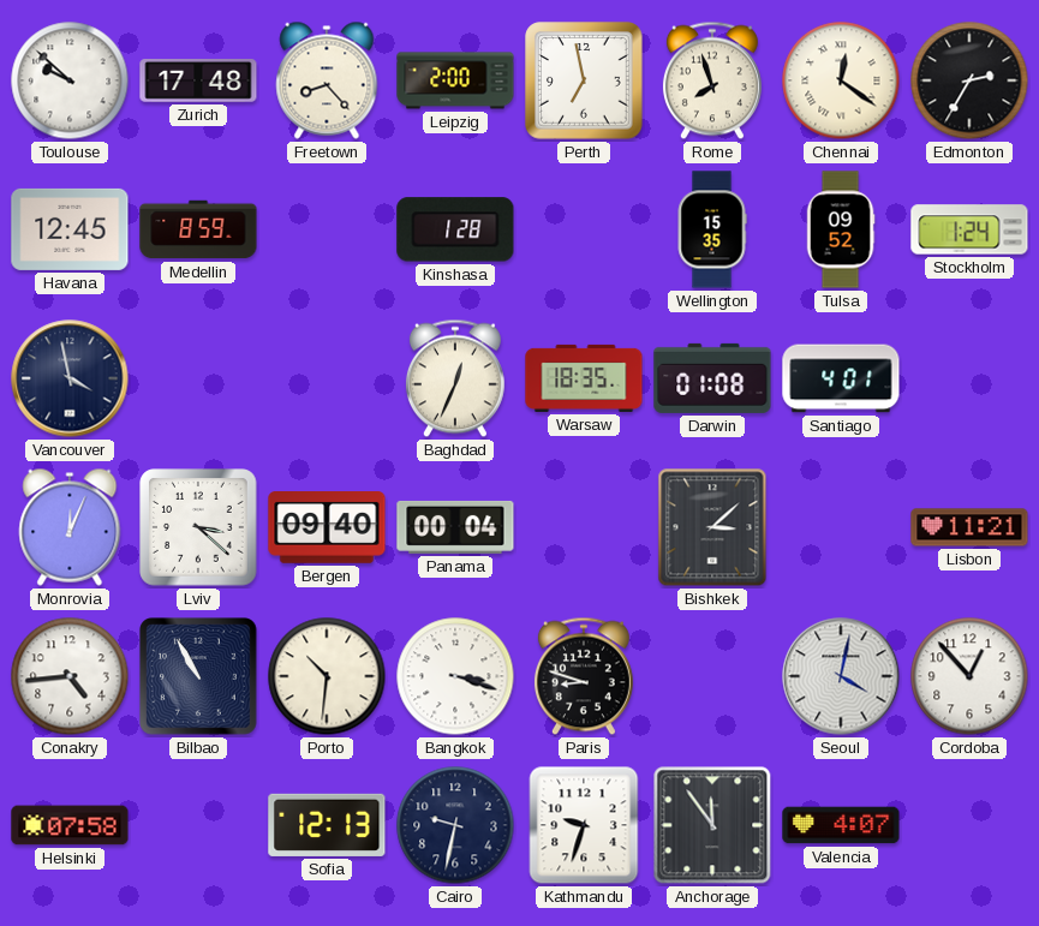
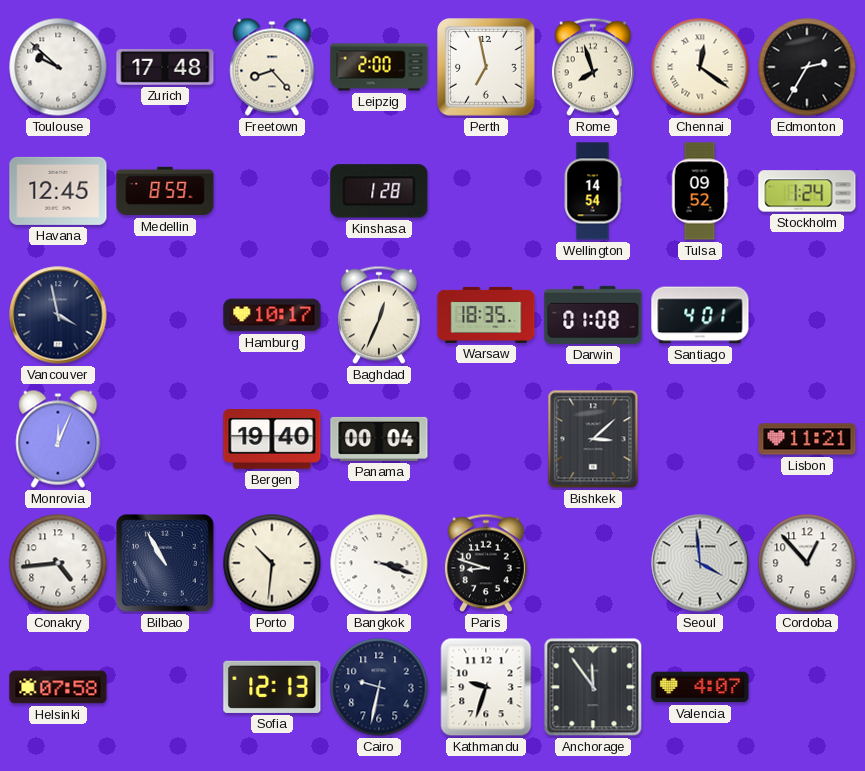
Wellington: 15:35 -> 14:54 (593, 191)
Hamburg: none -> 10:17 (272, 315)
Lviv: 3:22 -> none (198, 527)
Bergen: 09:40 -> 19:40 (272, 440)
Seoul: 4:02 -> 3:59 (700, 563)
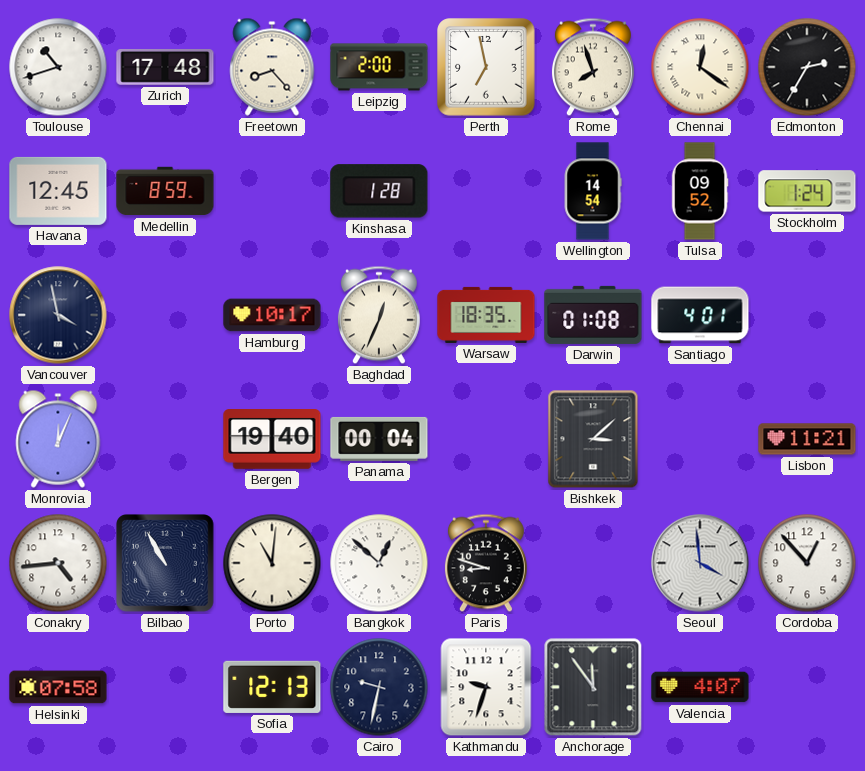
Toulouse: 9:52 -> 10:42 (58, 67)
Porto: 10:31 -> 11:01 (272, 563)
Bangkok: 3:18 -> 12:52 (379, 563)
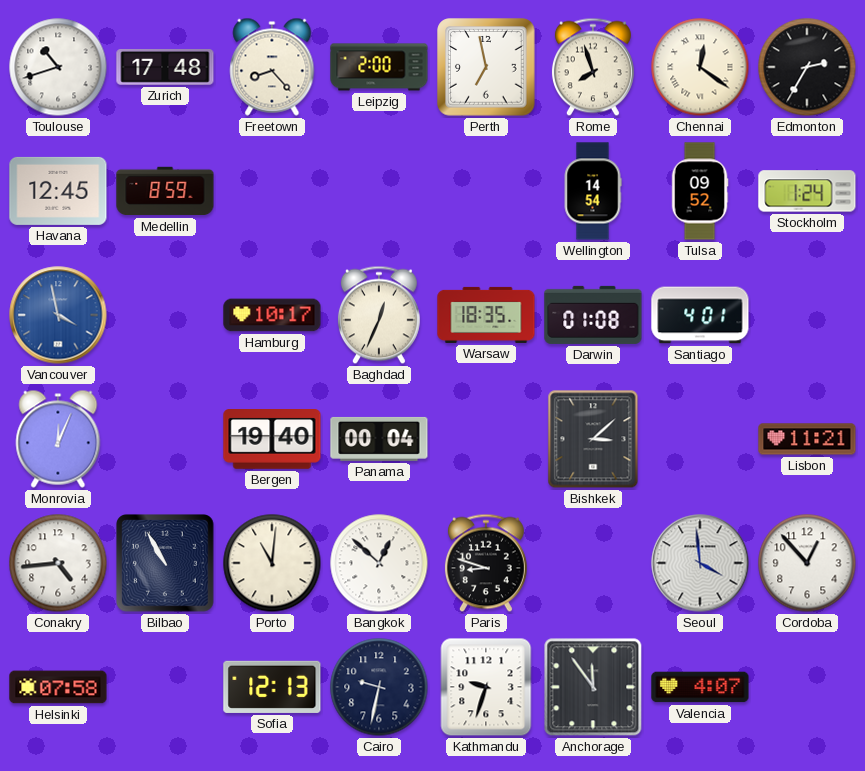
Kinshasa: 1:28 -> none (379, 191)
Vancouver dial: navy -> blue (58, 315)
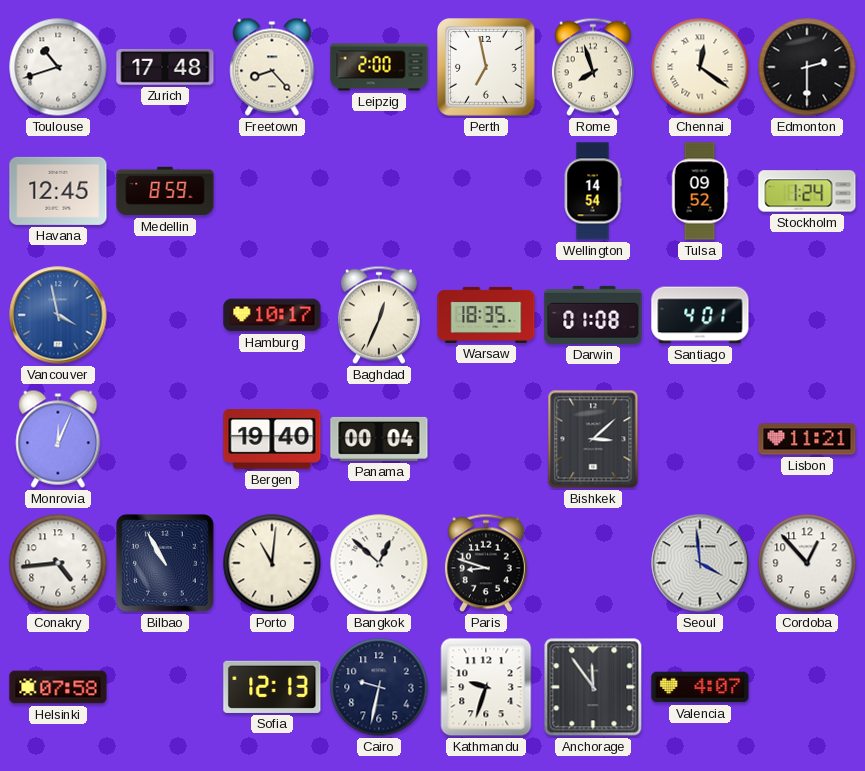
Edmonton: 2:35 -> 2:30 (807, 67)
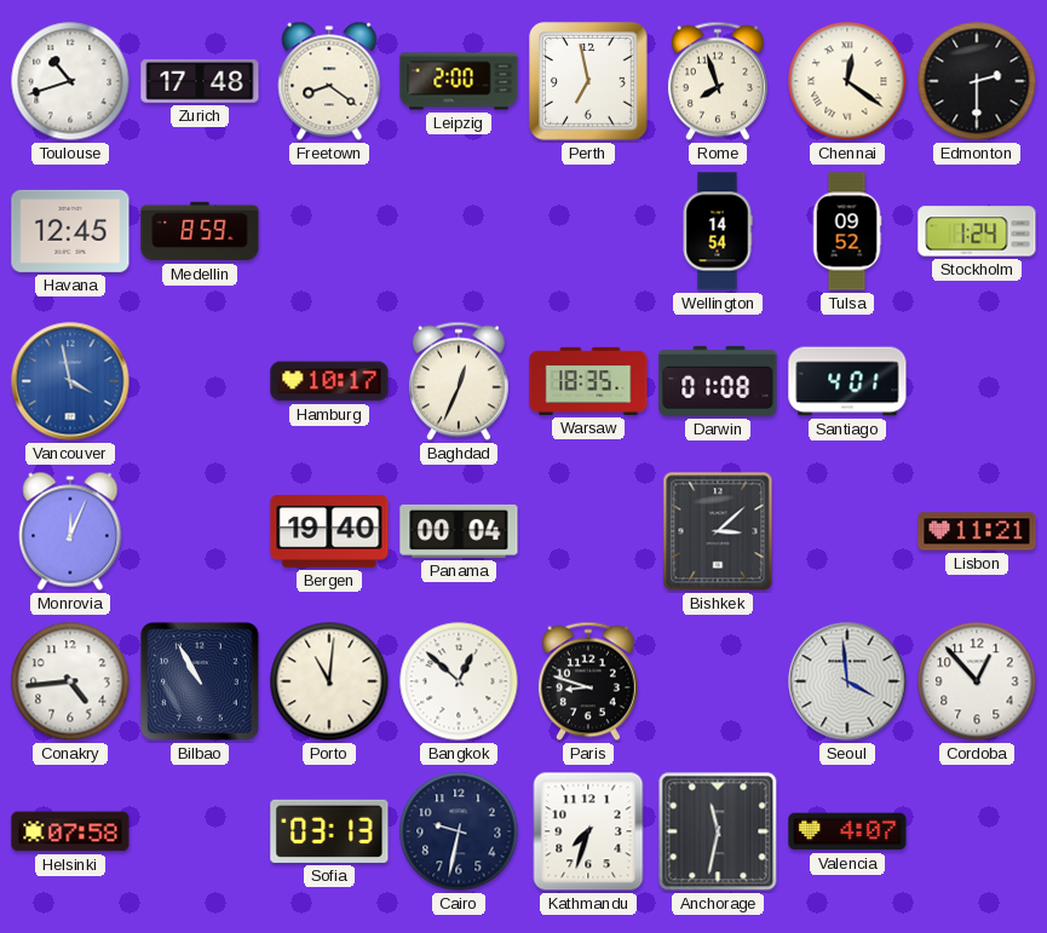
Freetown: 8:23 -> 8:21 (329, 81)
Sofia: 12:13 -> 03:13 (329, 831)
Kathmandu: 9:33 -> 7:33 (588, 831)
Anchorage: 11:54 -> 11:32 (718, 831)
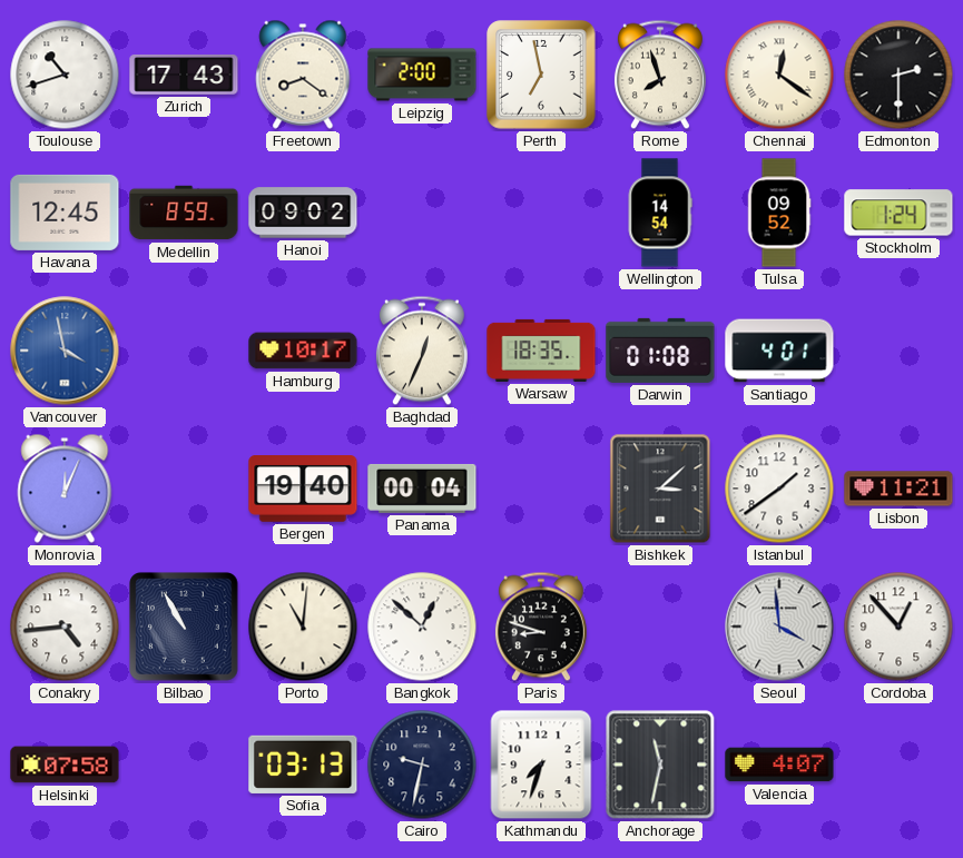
Zurich: 17:48 -> 17:43 (184, 76)
Hanoi: none -> 09:02 (303, 213)
Istanbul: none -> 1:39 (779, 489)
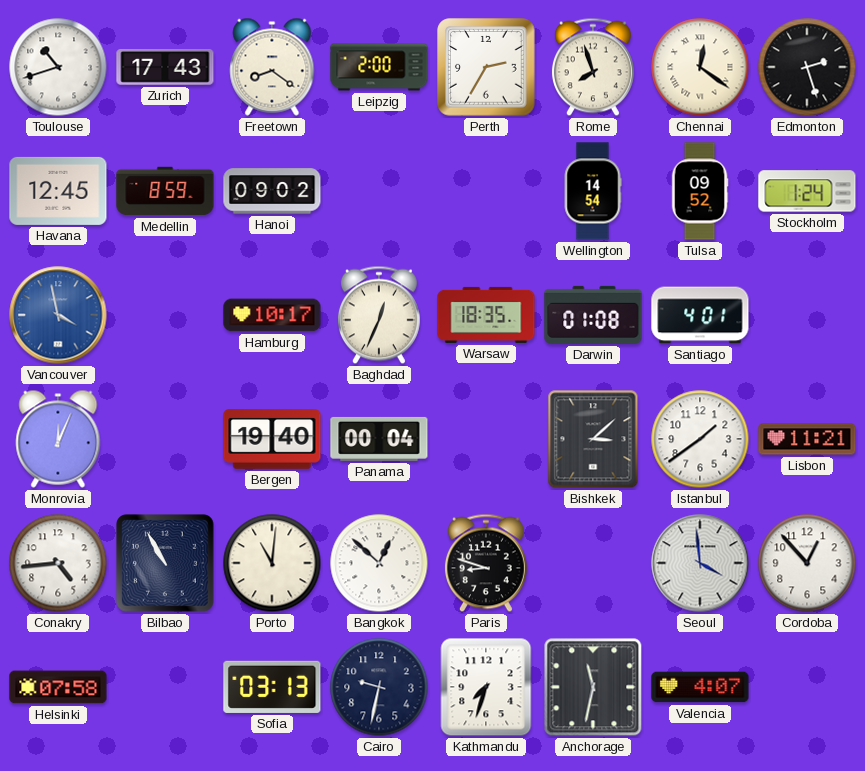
Perth: 6:58 -> 2:35 (486, 67)
Edmonton: 2:30 -> 2:27 (807, 67)
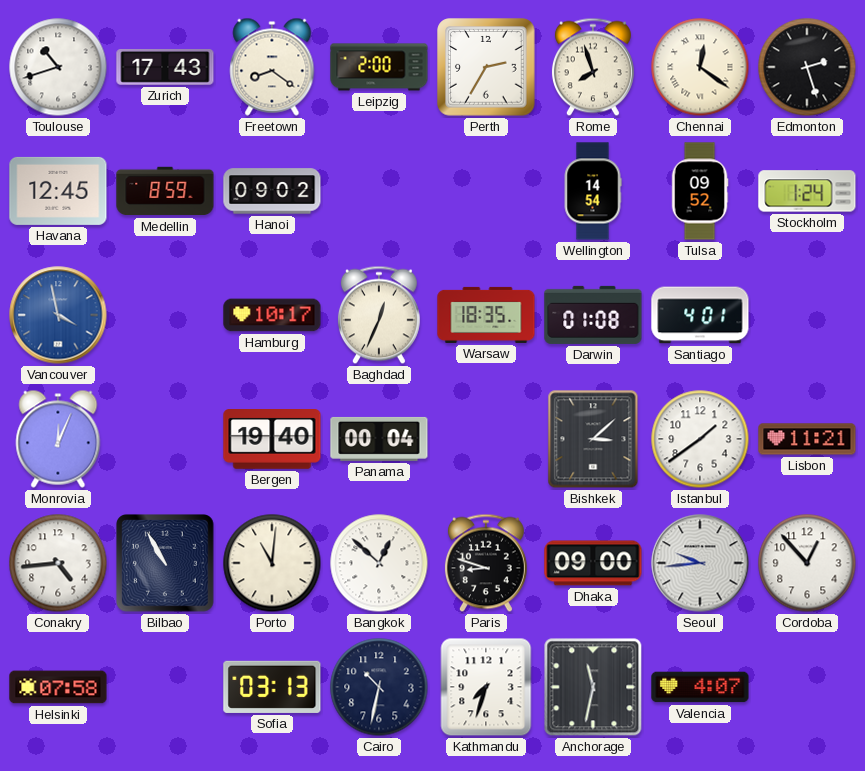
Dhaka: none -> 09:00 (593, 563)
Seoul: 3:59 -> 9:44 (700, 563)
Cairo: 9:32 -> 10:32 (379, 687)
